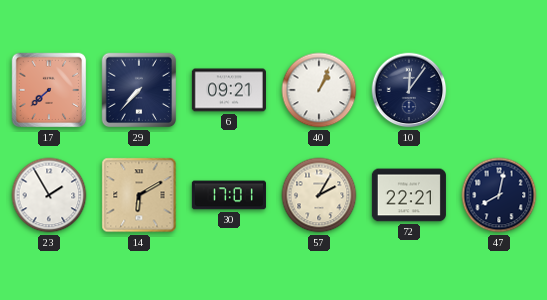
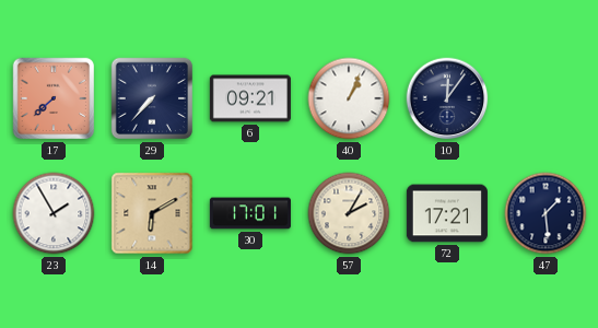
72: 22:21 -> 17:21 (447, 213)
47: 8:02 -> 1:29 (546, 213)
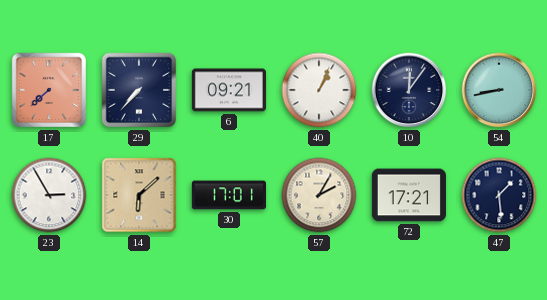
54: none -> 8:43 (499, 90)
23: 1:55 -> 2:55 (49, 195)
14: 6:10 -> 6:08 (139, 195)
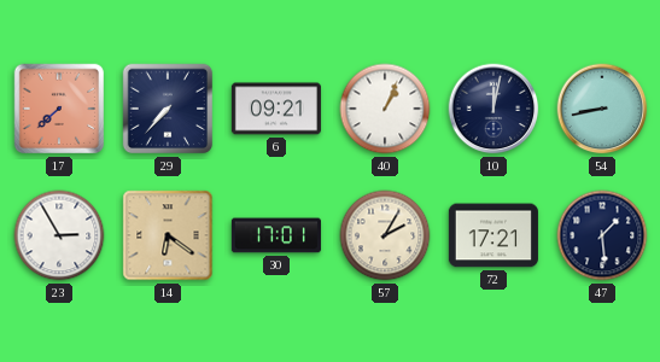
10: 12:06 -> 12:02 (493, 109)
14: 6:08 -> 6:21 (168, 235)
